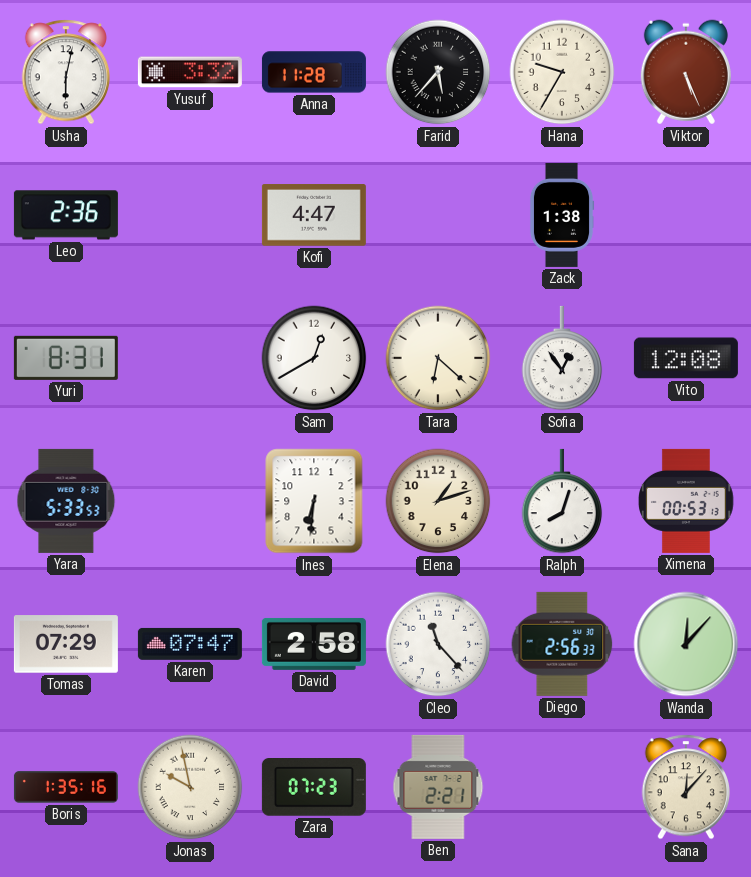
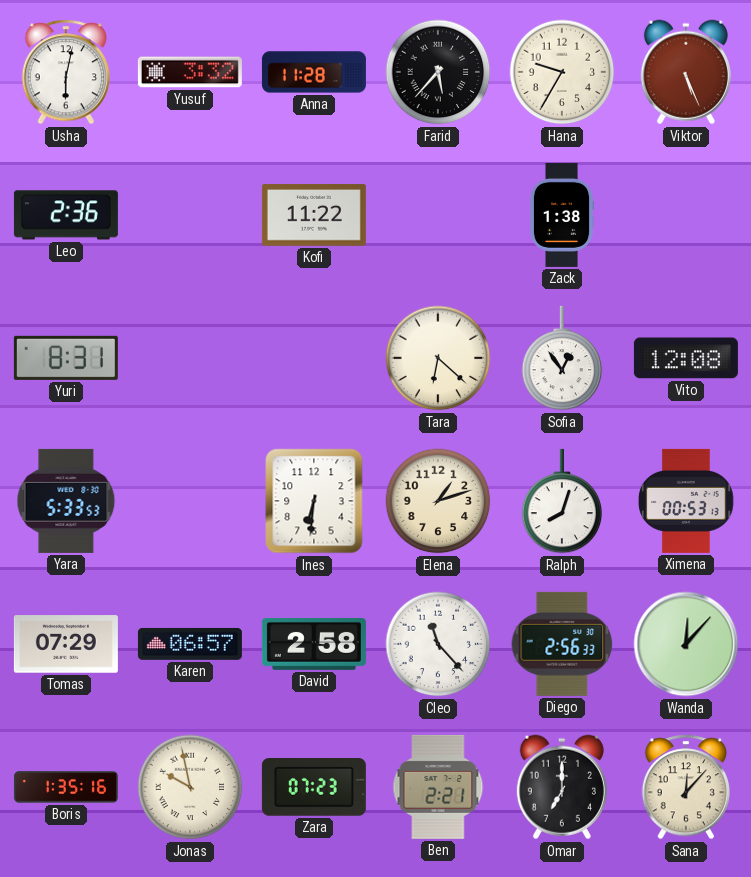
Kofi: 4:47 -> 11:22 (314, 216)
Sam: 12:40 -> none (314, 358)
Karen: 07:47 -> 06:57 (190, 644)
Omar: none -> 7:00 (562, 787)
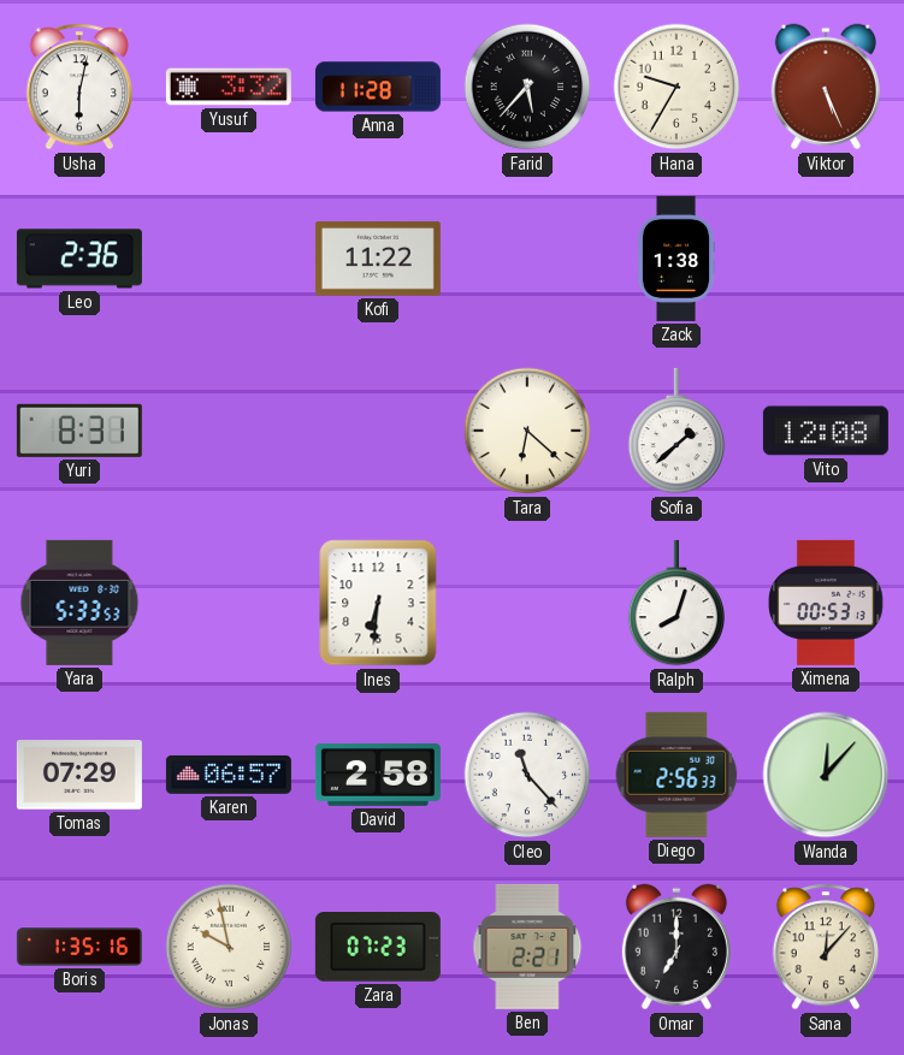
Sofia: 12:54 -> 1:38 (676, 431)
Elena: 1:12 -> none (438, 501)
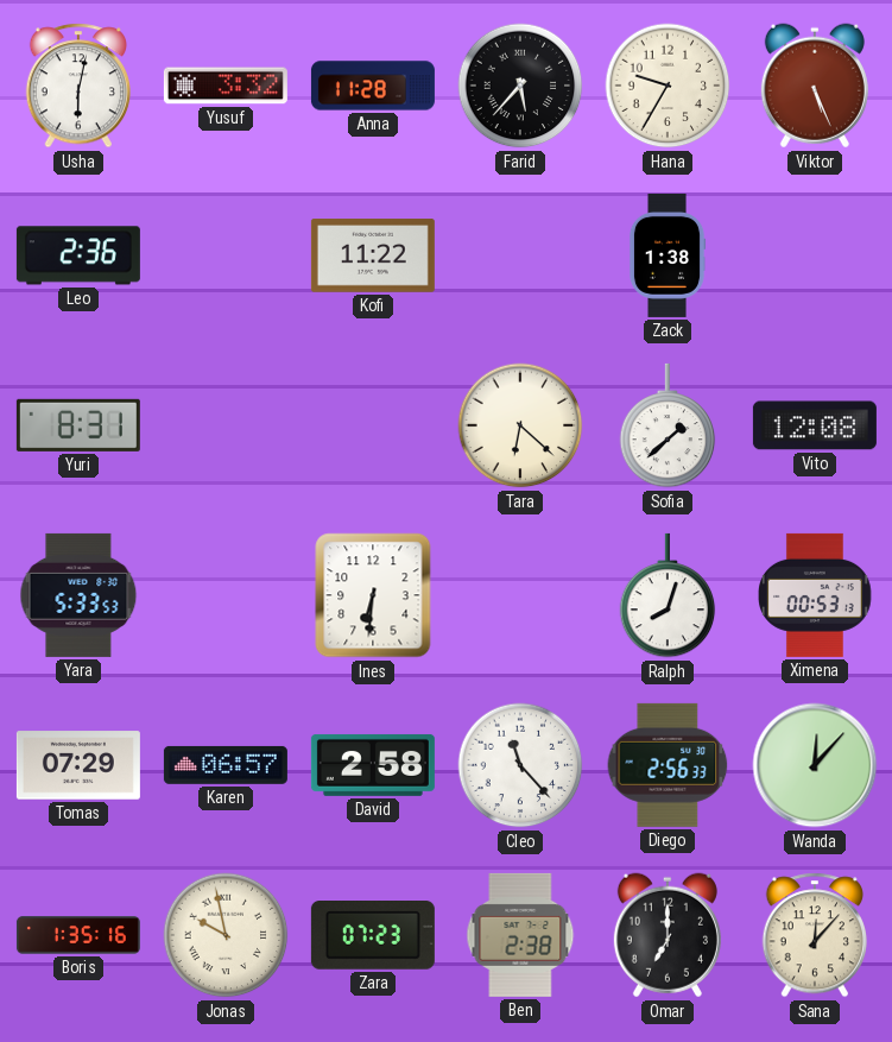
Ben: 2:21 -> 2:38 (520, 935)
